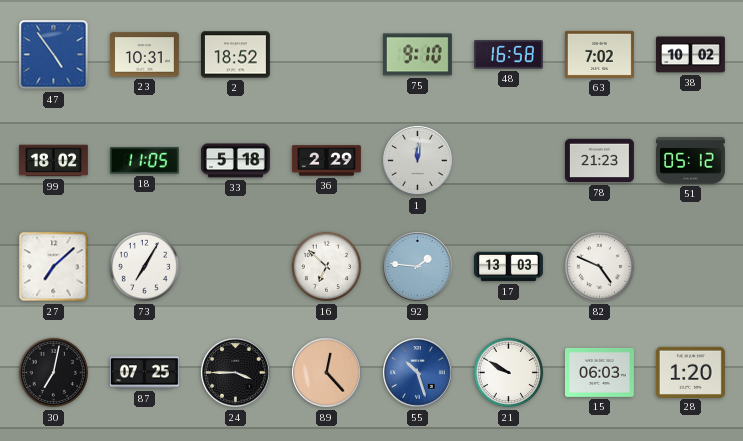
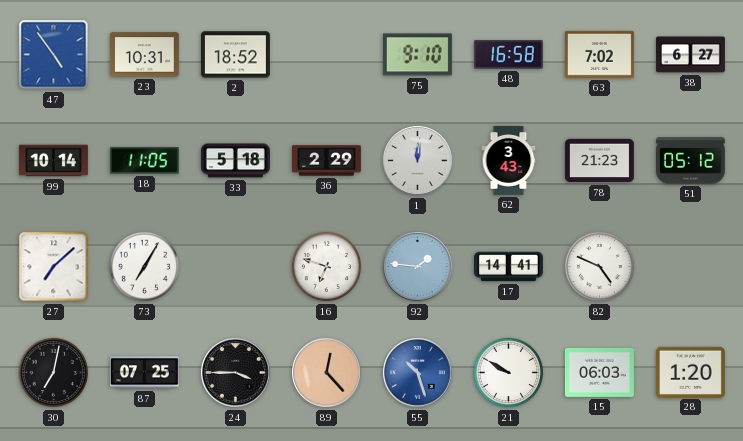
38: 10:02 -> 6:27 (690, 55)
99: 18:02 -> 10:14 (53, 161)
62: none -> 3:43 (509, 161)
16: 6:52 -> 6:48 (327, 267)
17: 13:03 -> 14:41 (508, 267)
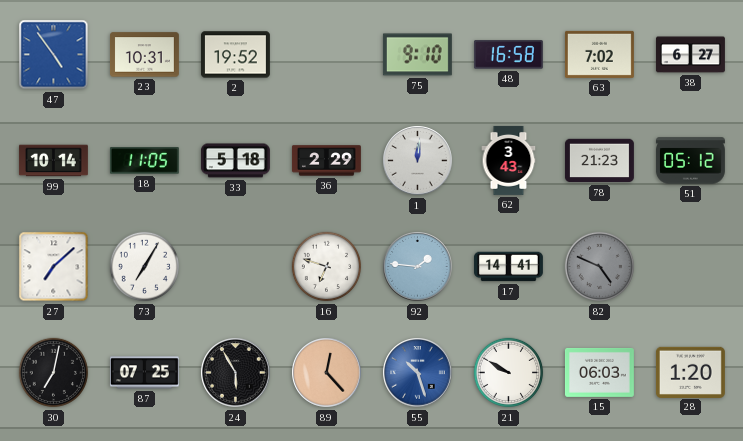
2: 18:52 -> 19:52 (235, 55)
82 dial: white -> grey (600, 267)
24: 3:45 -> 5:55 (236, 373)
